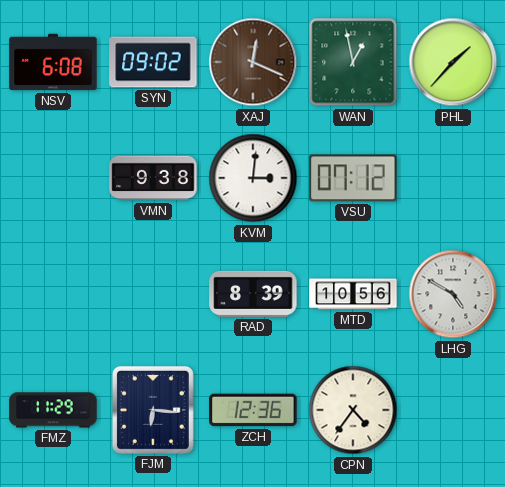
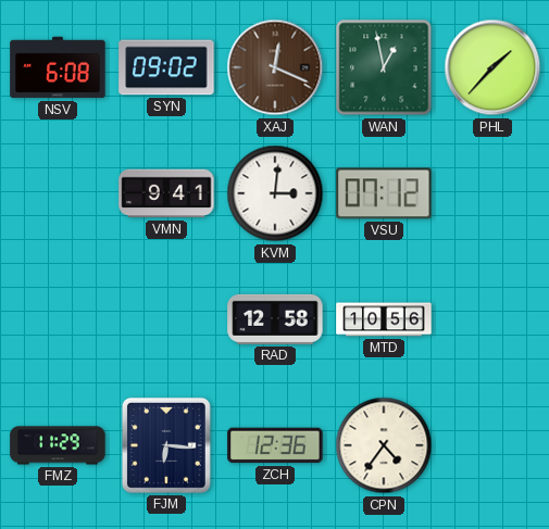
VMN: 9:38 -> 9:41 (166, 193)
RAD: 8:39 -> 12:58 (275, 319)
LHG: 4:50 -> none (453, 294)
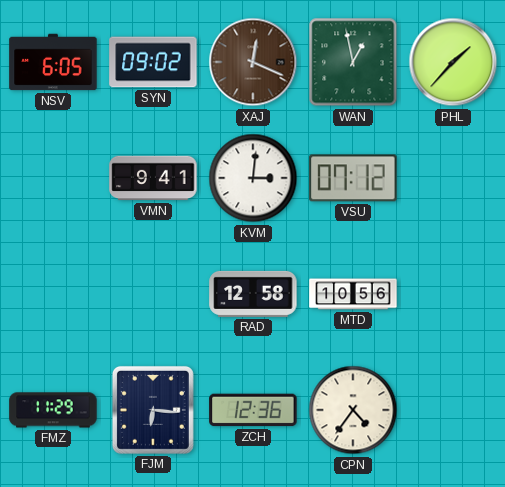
NSV: 6:08 -> 6:05 (53, 62)
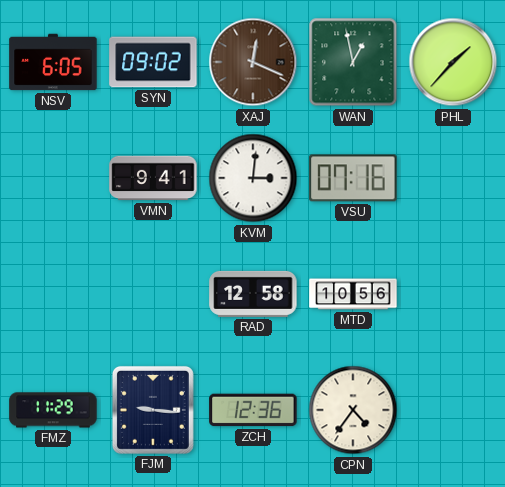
VSU: 07:12 -> 07:16 (353, 178)
FJM: 6:16 -> 9:16 (153, 410)
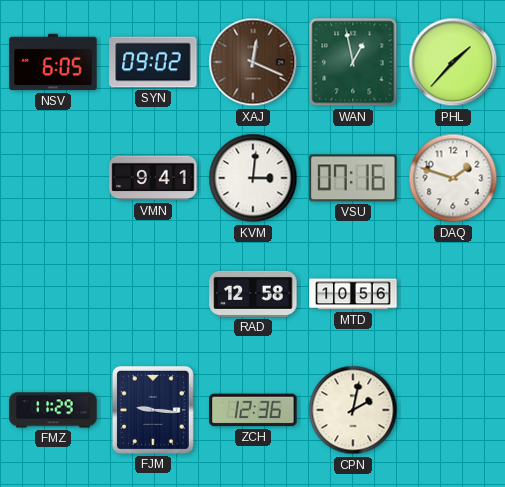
DAQ: none -> 1:48 (453, 178)
CPN: 4:36 -> 2:02 (353, 410)
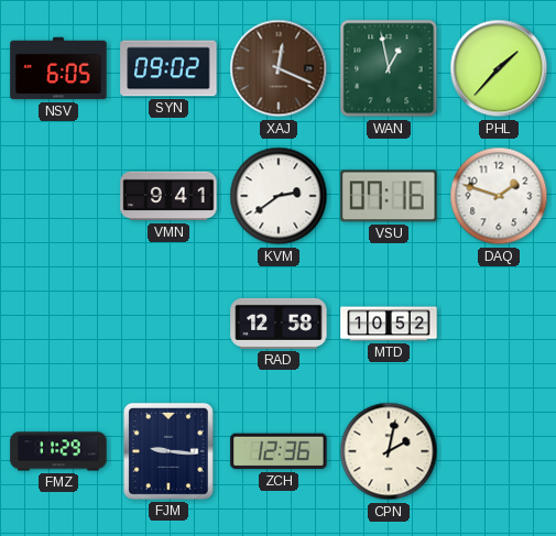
KVM: 3:01 -> 2:39 (279, 196)
MTD: 10:56 -> 10:52 (389, 324)
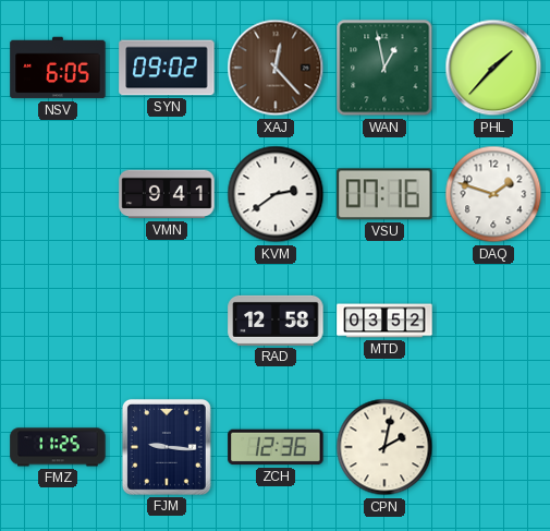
XAJ: 12:19 -> 12:23 (276, 68)
MTD: 10:52 -> 03:52 (384, 321)
FMZ: 11:29 -> 11:25 (58, 447)
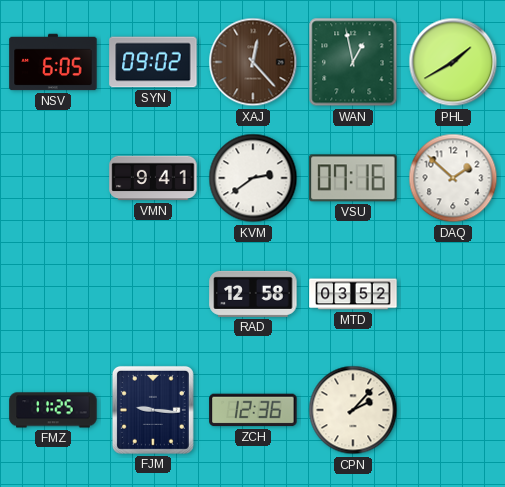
PHL: 1:37 -> 1:40 (453, 62)
DAQ: 1:48 -> 1:52 (453, 178)
CPN: 2:02 -> 2:07 (353, 410)
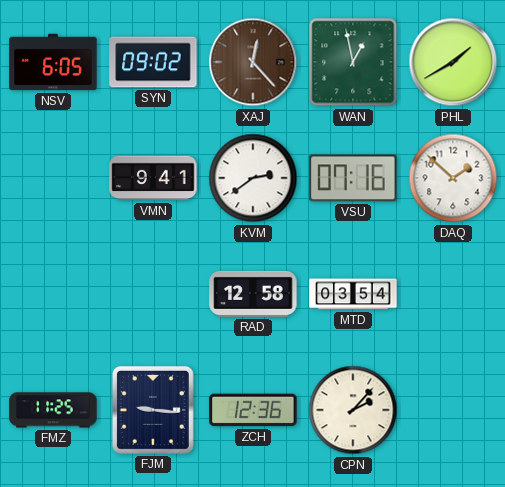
MTD: 03:52 -> 03:54 (353, 294)
